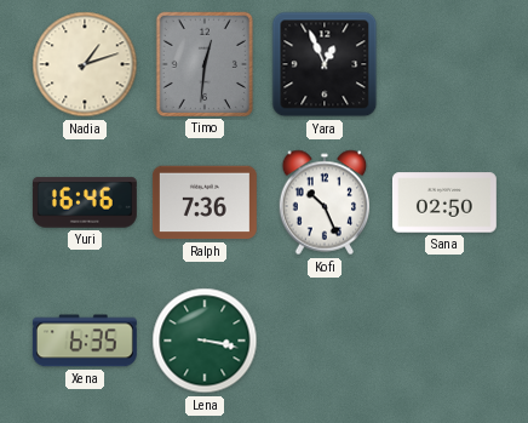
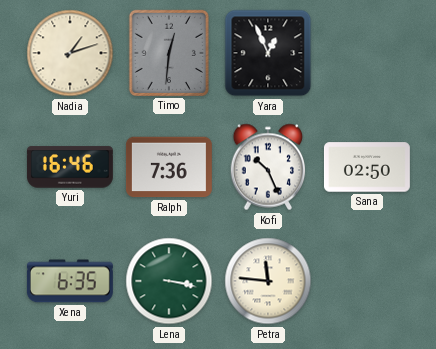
Petra: none -> 11:46 (268, 281)
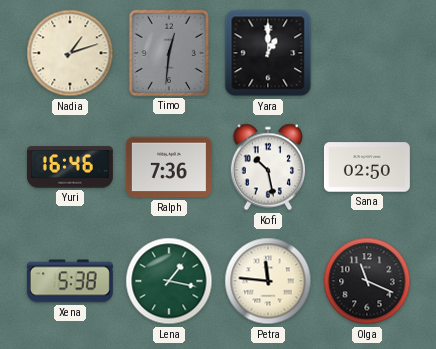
Yara: 12:56 -> 1:00 (268, 53)
Kofi: 10:26 -> 10:28 (268, 167)
Xena: 6:35 -> 5:38 (70, 281)
Lena: 3:17 -> 1:17 (169, 281)
Olga: none -> 11:19 (367, 281)
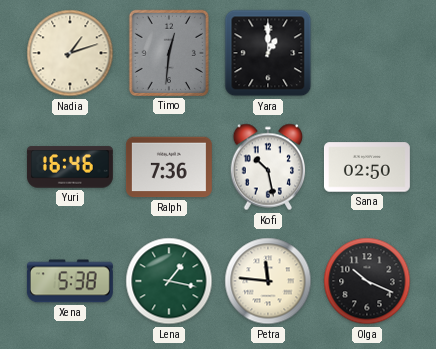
Olga: 11:19 -> 10:19 (367, 281)
